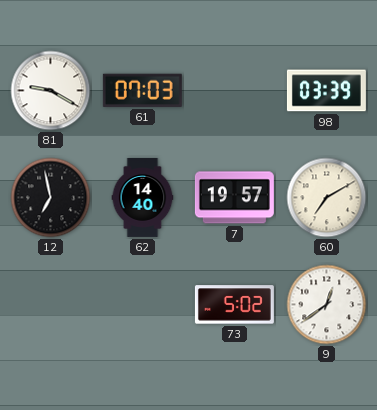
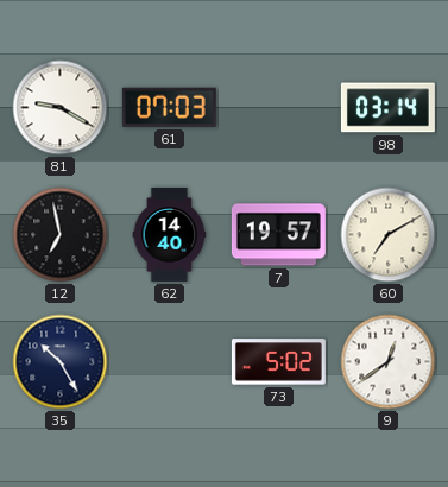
98: 03:39 -> 03:14 (387, 108)
35: none -> 10:25 (61, 362)
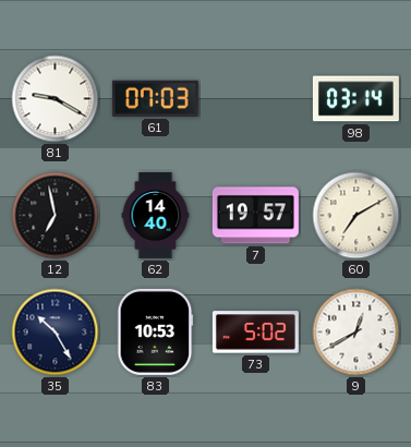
83: none -> 10:53 (156, 331)
9: 12:39 -> 12:40 (356, 333)
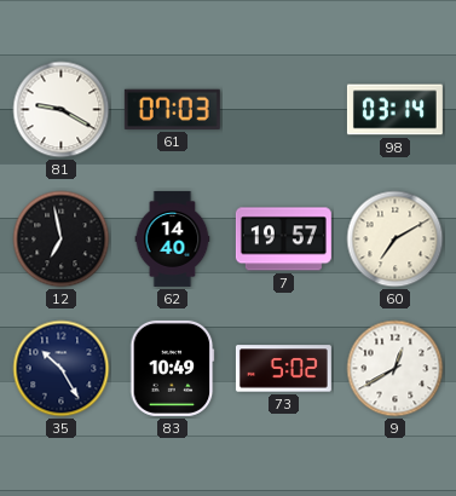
83: 10:53 -> 10:49 (173, 368)
